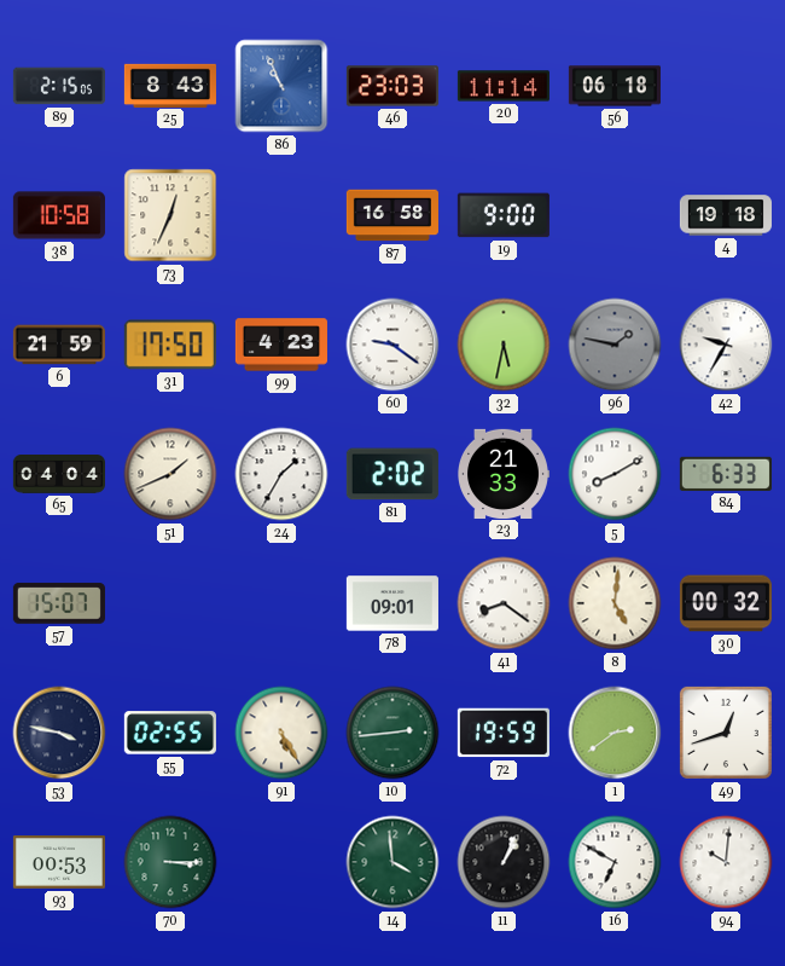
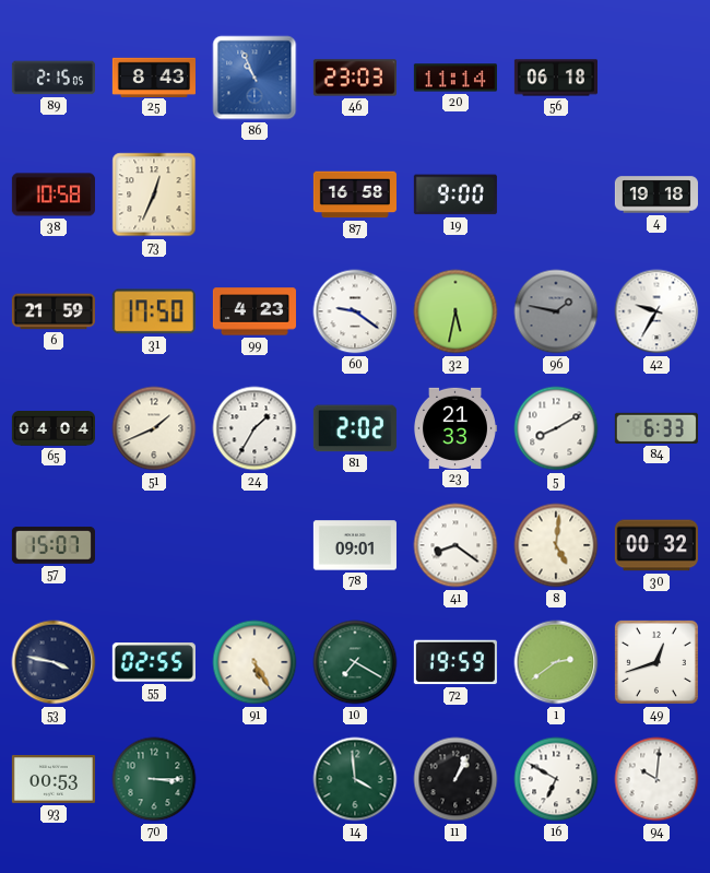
10: 2:44 -> 7:20 (355, 662)
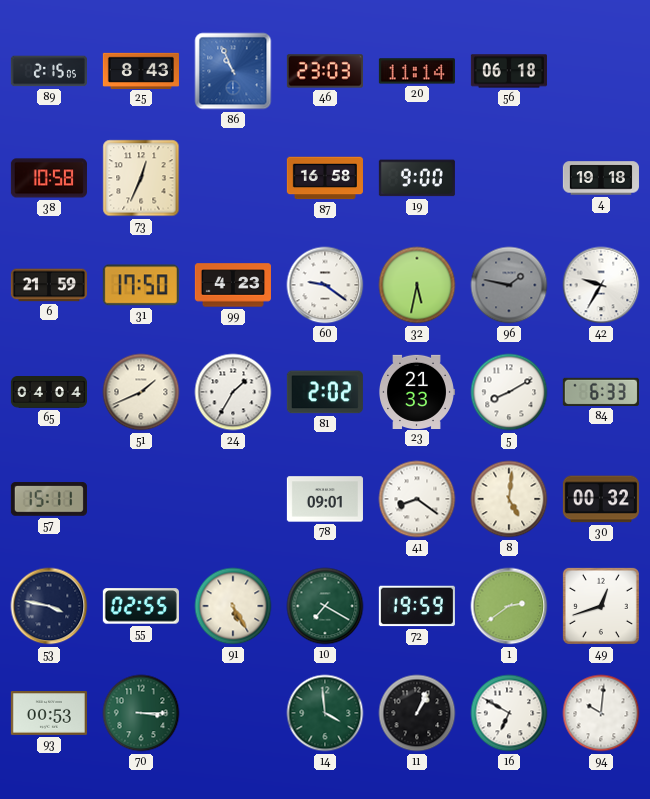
57: 15:07 -> 15:11 (49, 499)
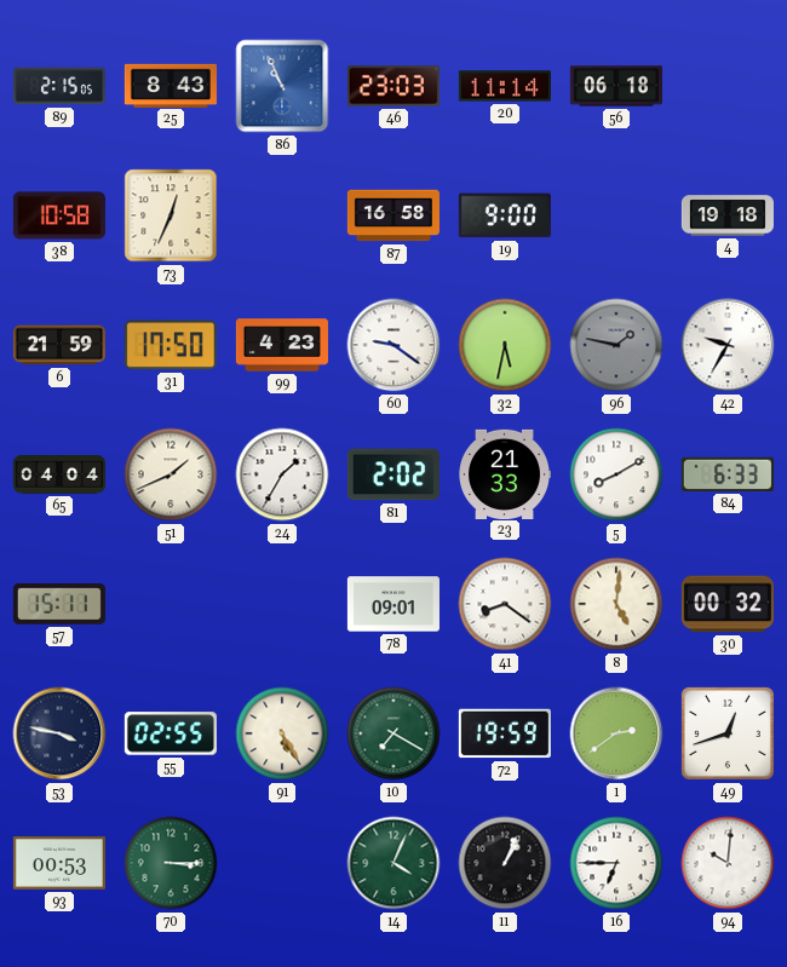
14: 3:59 -> 4:04 (393, 863)
16: 6:50 -> 6:45 (616, 863)
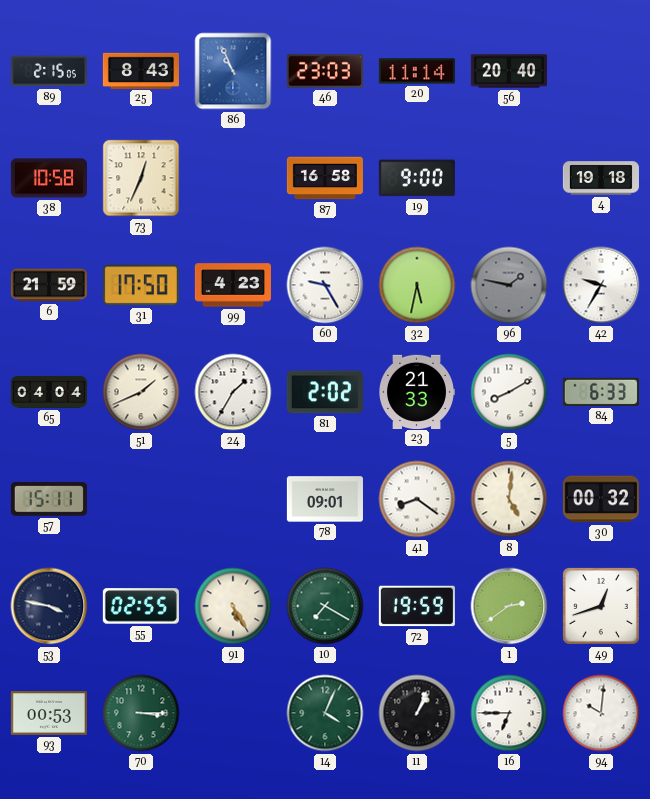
56: 06:18 -> 20:40 (509, 71)
60: 9:21 -> 9:25 (325, 285)
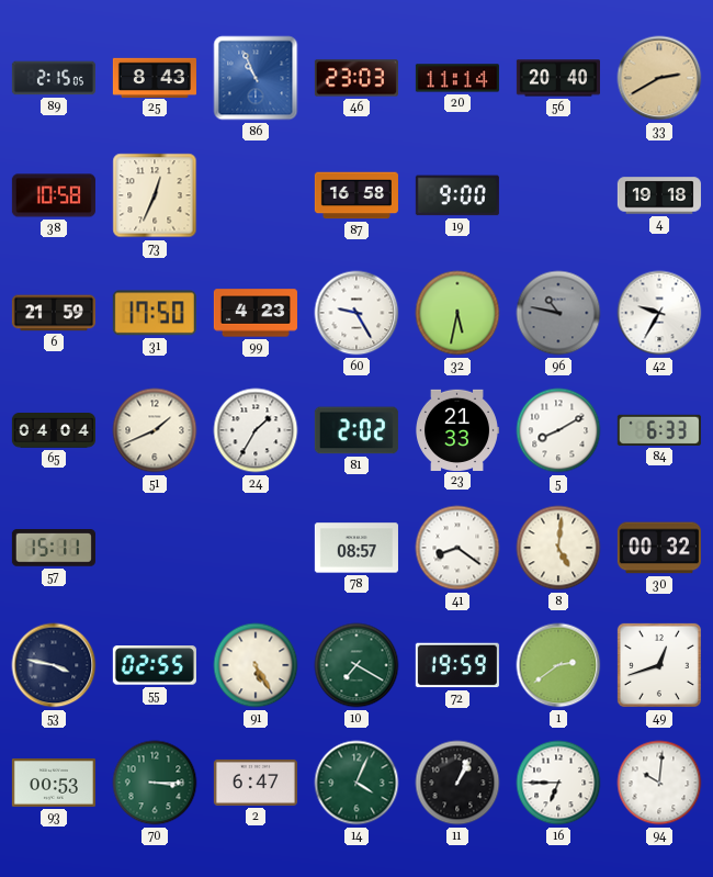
33: none -> 2:40 (659, 78)
96: 1:47 -> 10:47 (558, 313)
78: 09:01 -> 08:57 (356, 548)
2: none -> 6:47 (256, 783)
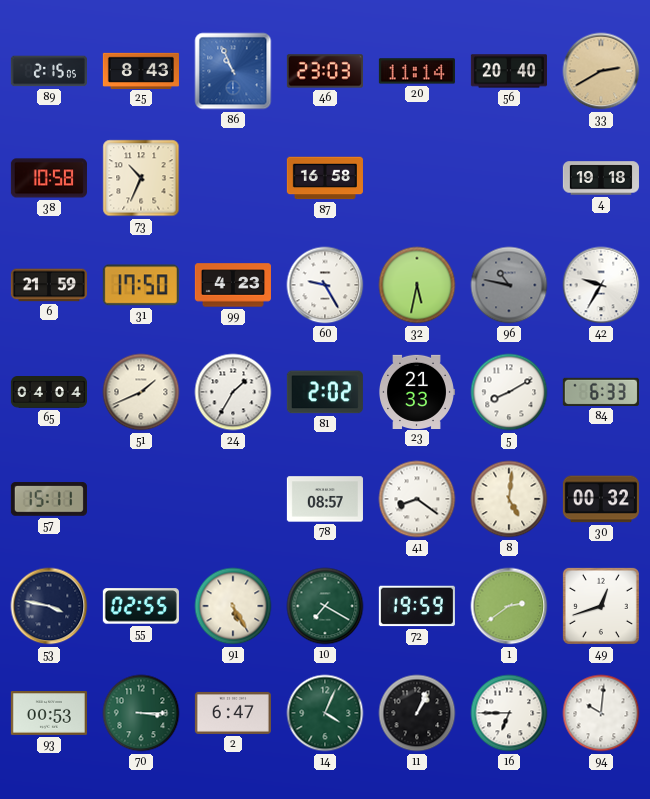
73: 12:34 -> 10:34 (141, 178)
19: 9:00 -> none (457, 195)
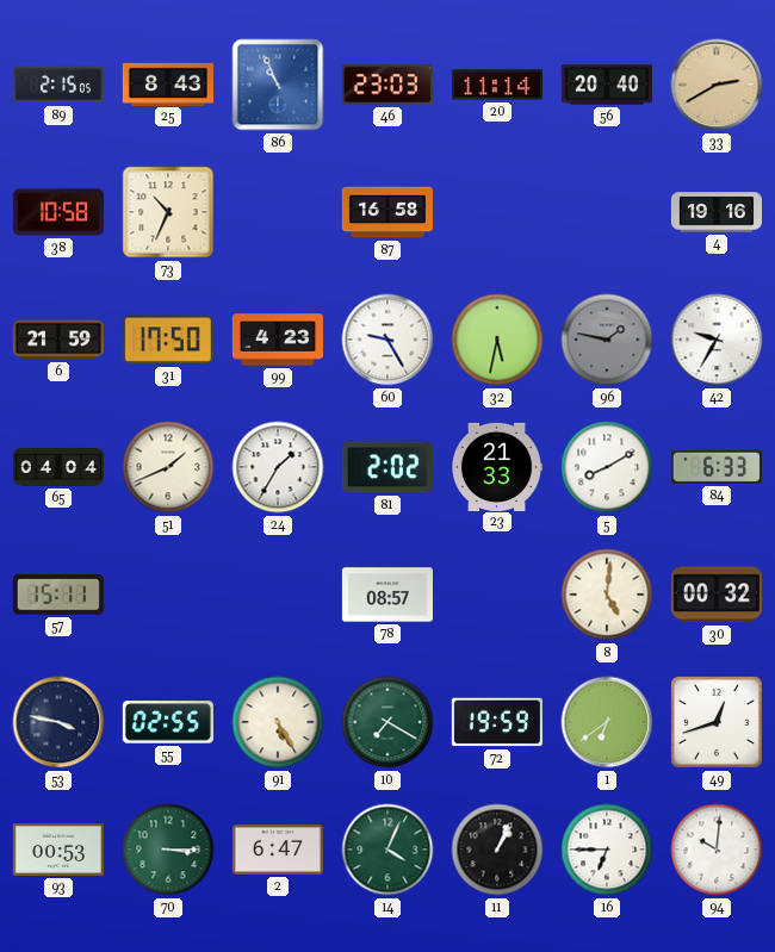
4: 19:18 -> 19:16 (717, 212)
96: 10:47 -> 1:47 (607, 340)
41: 8:21 -> none (417, 499)
1: 2:39 -> 6:39 (607, 722)
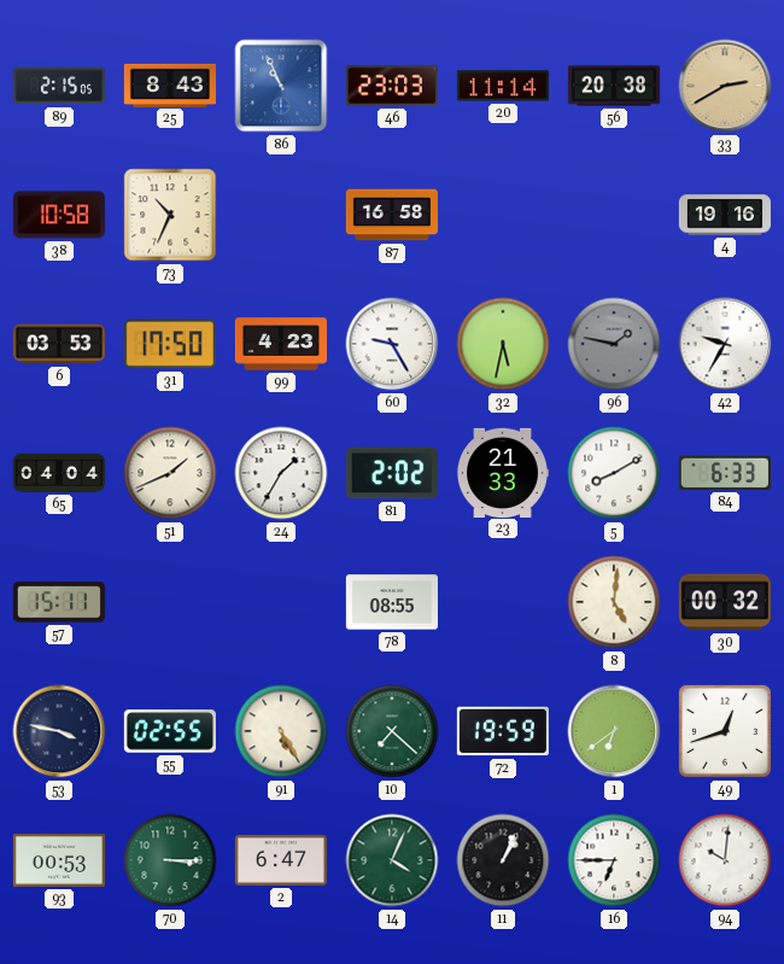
56: 20:40 -> 20:38 (614, 86)
6: 21:59 -> 03:53 (59, 344)
78: 08:57 -> 08:55 (392, 602)
10: 7:20 -> 7:22 (392, 731)
